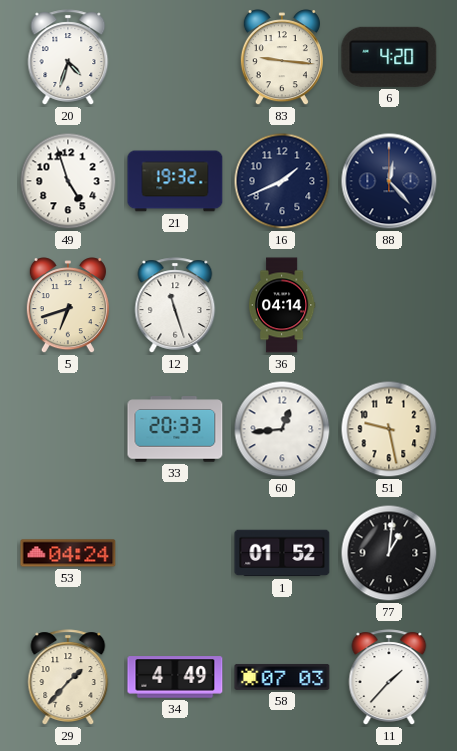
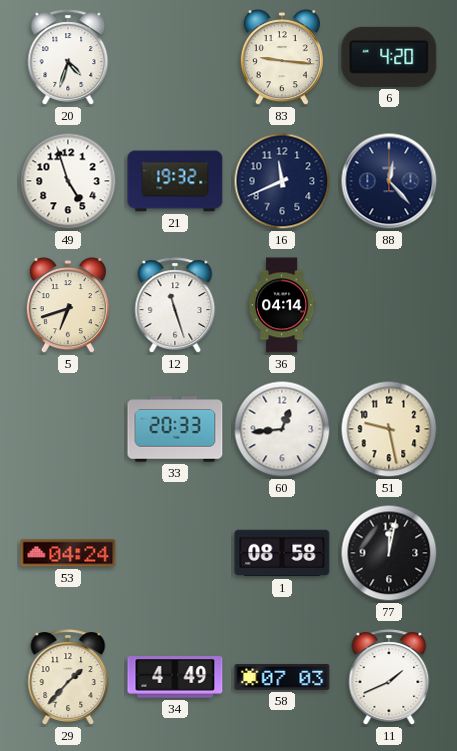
16: 1:41 -> 11:41 (282, 181)
1: 01:52 -> 08:58 (282, 553)
77: 1:01 -> 12:02 (389, 553)
11: 1:37 -> 1:41 (389, 677)
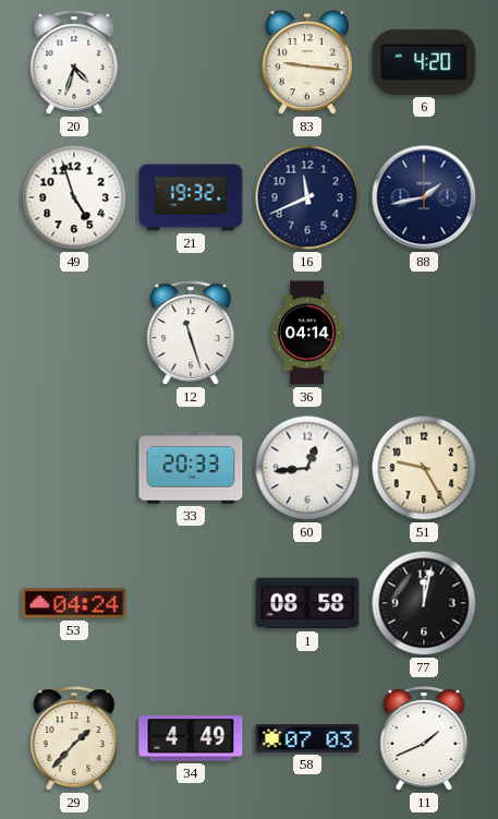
88: 12:23 -> 1:43 (424, 197)
5: 6:42 -> none (68, 306)
51: 9:28 -> 9:25 (424, 468)
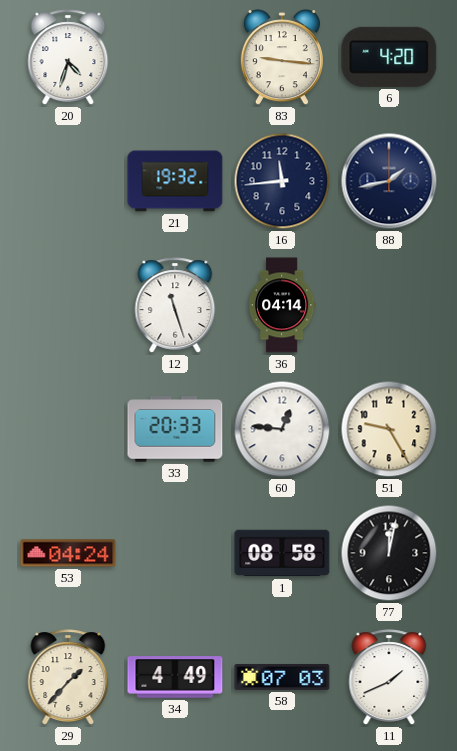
49: 4:57 -> none (74, 197)
16: 11:41 -> 11:44 (282, 181)
60: 12:44 -> 12:46 (282, 429)
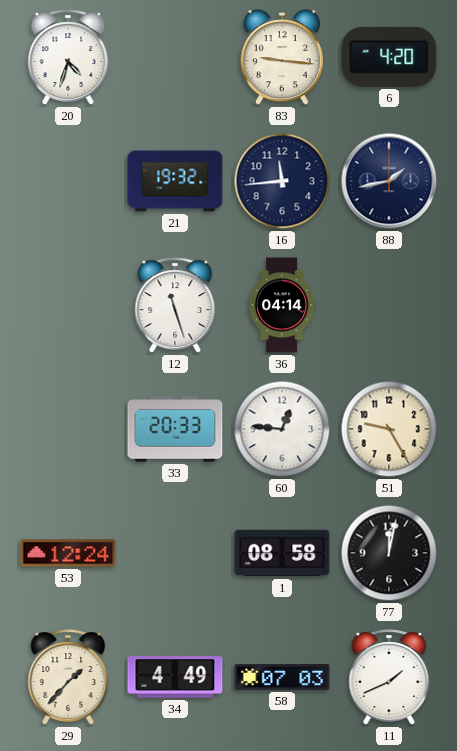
53: 04:24 -> 12:24 (68, 553)
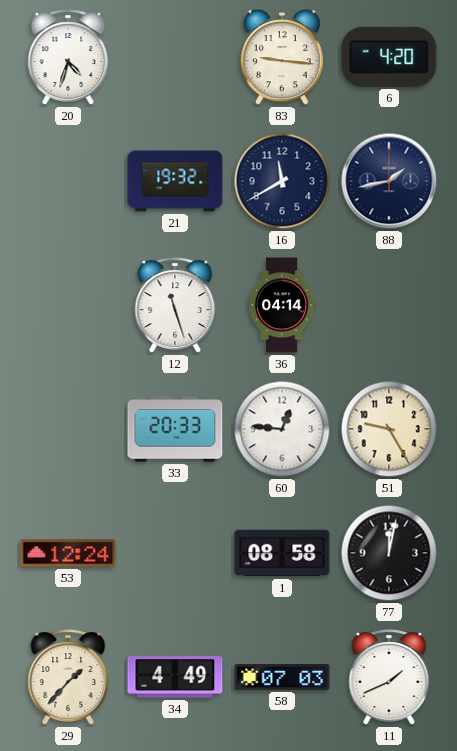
16: 11:44 -> 11:40 (282, 181)
